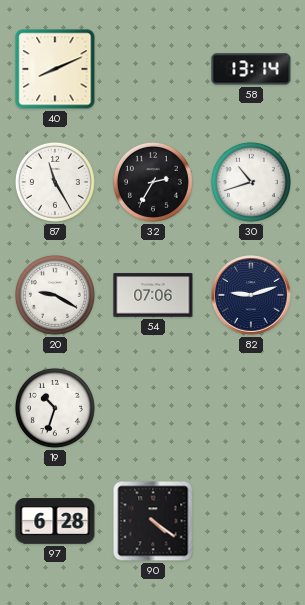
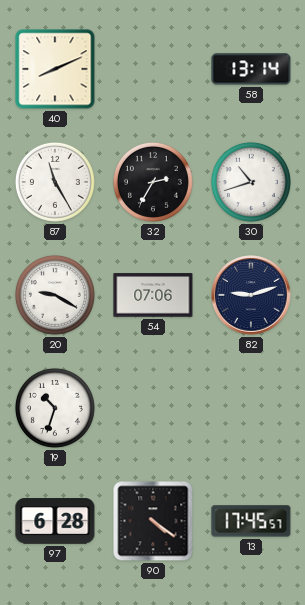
13: none -> 17:45 (251, 521)
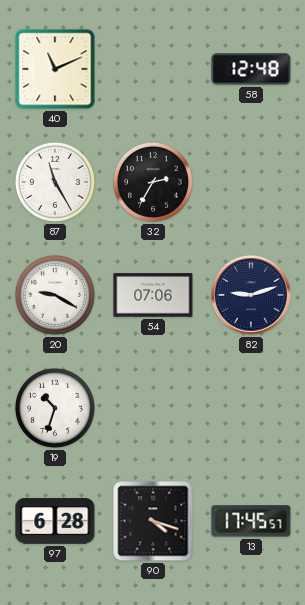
40: 8:11 -> 11:11 (55, 69)
58: 13:14 -> 12:48 (251, 69)
30: 10:42 -> none (251, 182)
90: 4:21 -> 4:18 (153, 521)
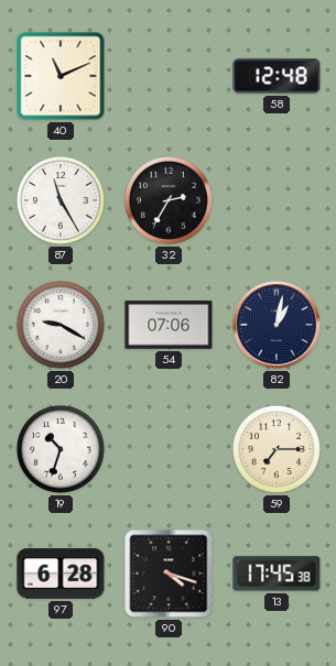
82: 9:12 -> 1:02 (277, 325)
59: none -> 7:15 (277, 449)
13: 17:45:57 -> 17:45:38 (277, 574)
